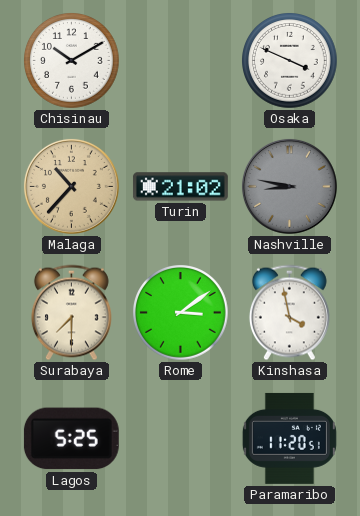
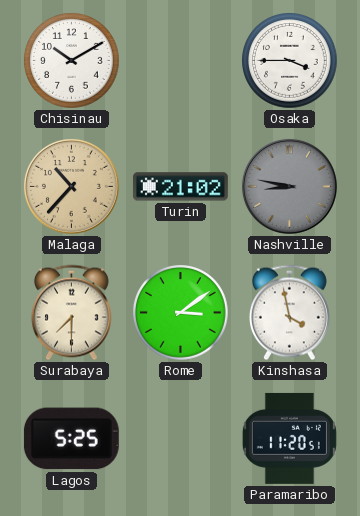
Osaka: 3:49 -> 3:45 (290, 61)
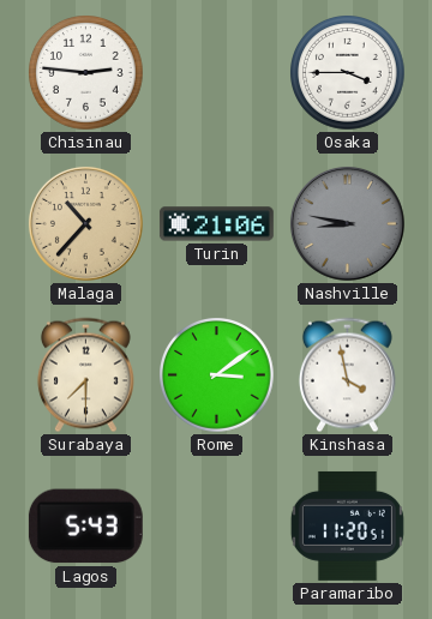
Chisinau: 10:10 -> 2:46 (86, 73)
Turin: 21:02 -> 21:06 (216, 224)
Lagos: 5:25 -> 5:43 (85, 527)
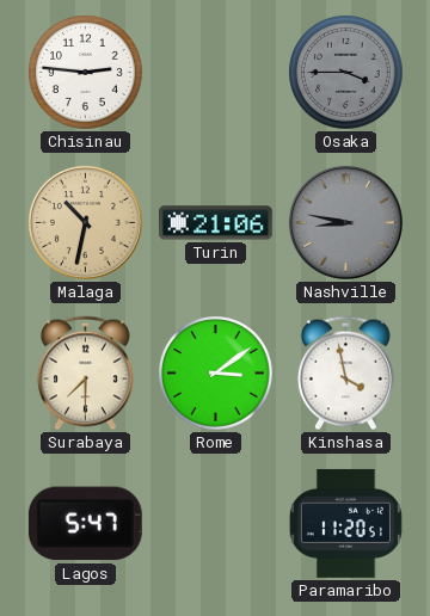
Osaka dial: white -> grey (346, 73)
Malaga: 10:37 -> 10:32 (85, 222)
Lagos: 5:43 -> 5:47 (85, 524)
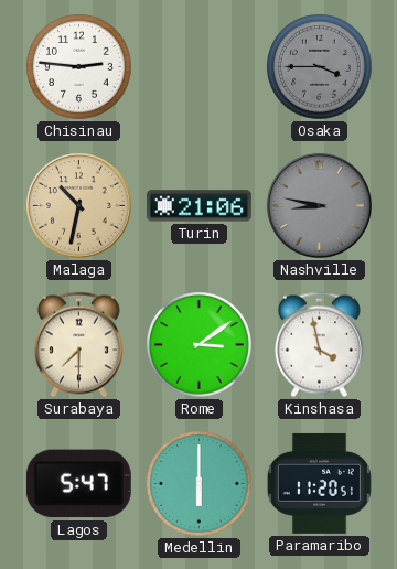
Medellin: none -> 6:00 (200, 484)
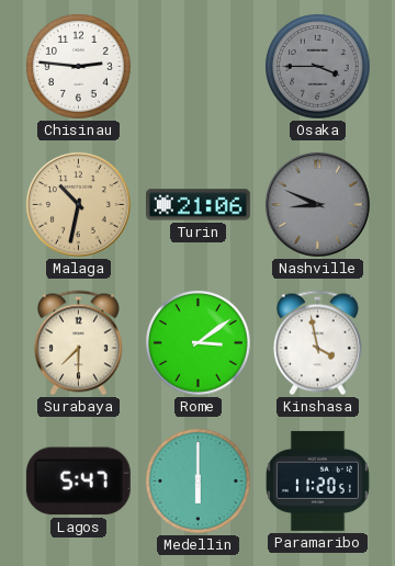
Nashville: 8:47 -> 8:49 (317, 204)
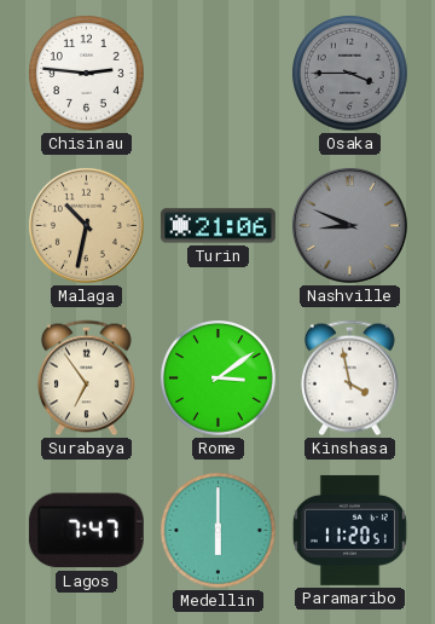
Surabaya: 7:30 -> 6:54 (86, 379)
Lagos: 5:47 -> 7:47 (86, 531)
